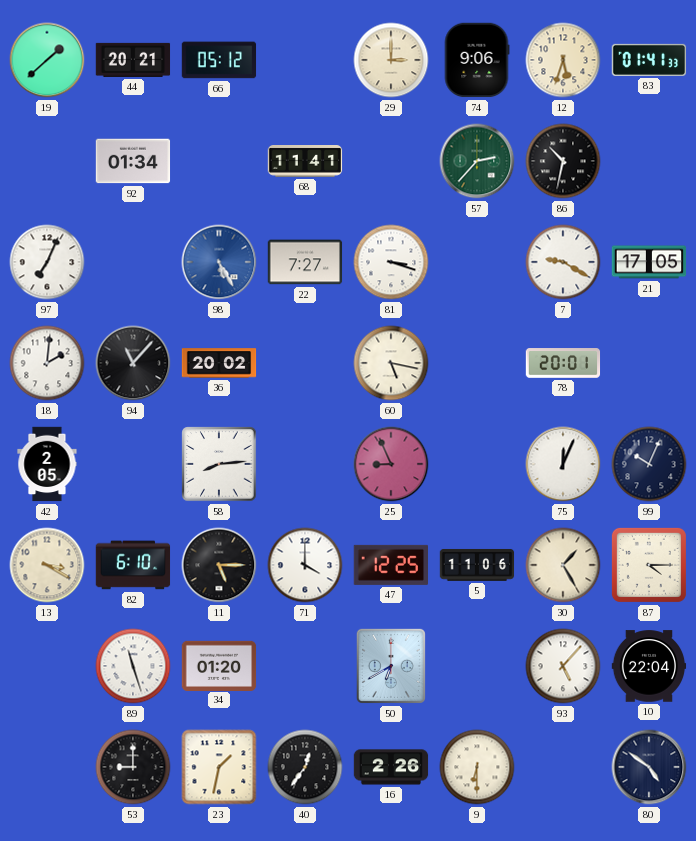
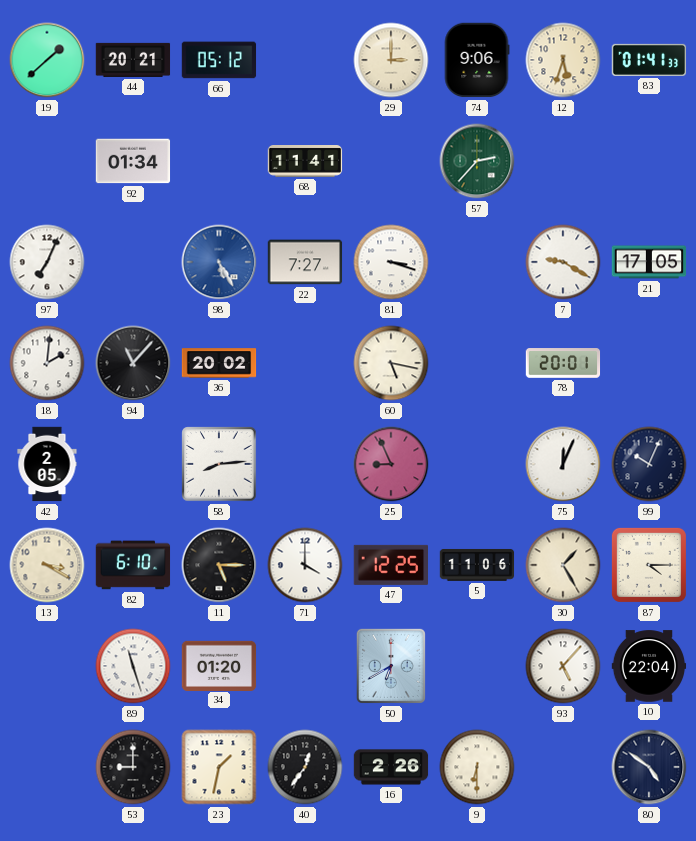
86: 10:32 -> none (563, 161)
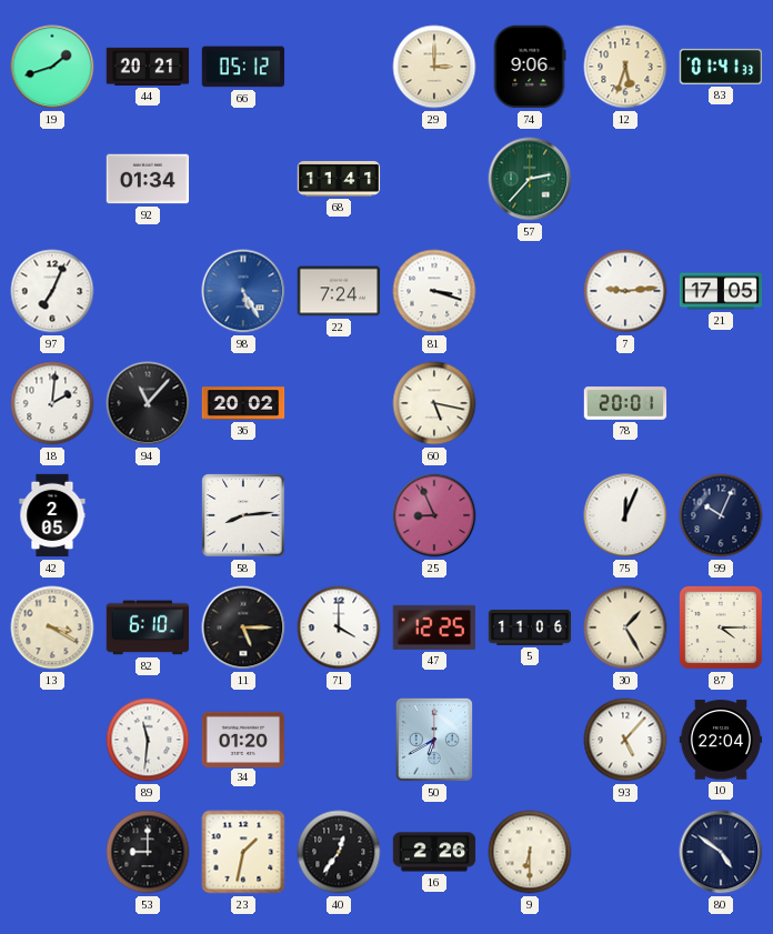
19: 1:38 -> 1:42 (52, 67)
22: 7:27 -> 7:24 (339, 291)
7: 9:20 -> 9:14 (625, 291)
89: 11:27 -> 11:31 (148, 740)
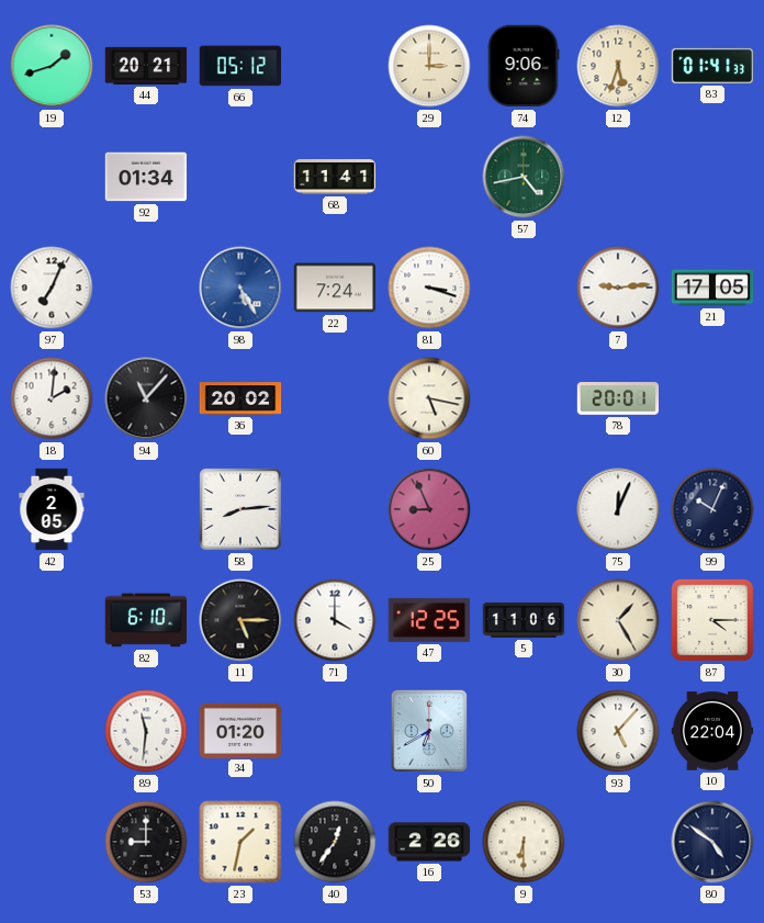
57: 2:37 -> 4:43 (524, 177)
13: 3:20 -> none (52, 627)
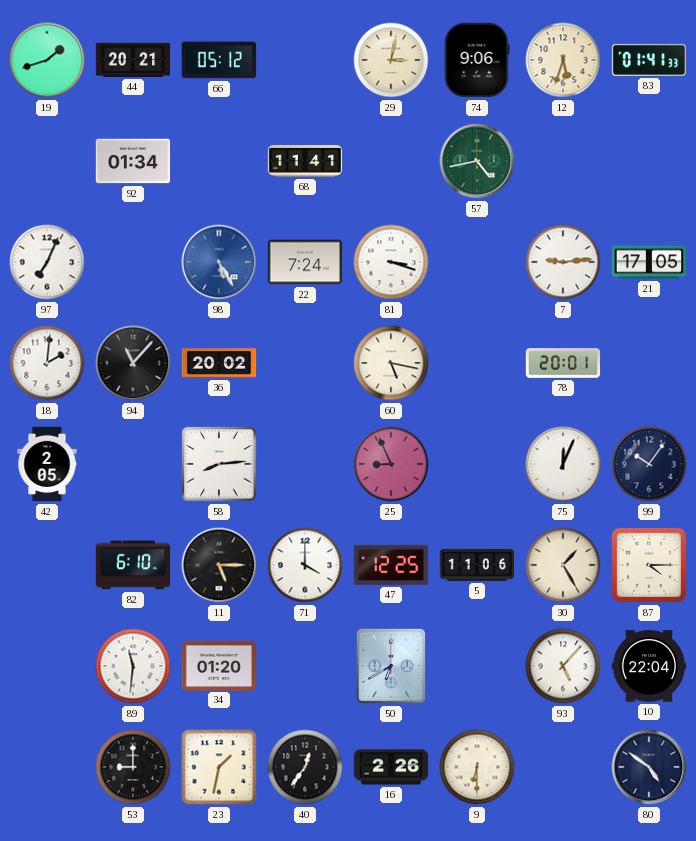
29: 3:00 -> 3:02 (391, 60)
99: 10:04 -> 10:06 (649, 464)
